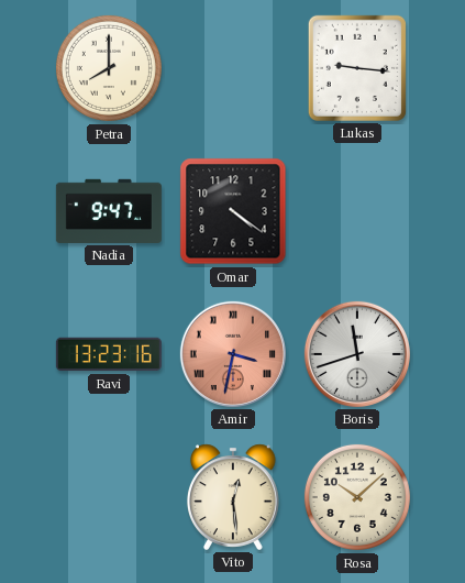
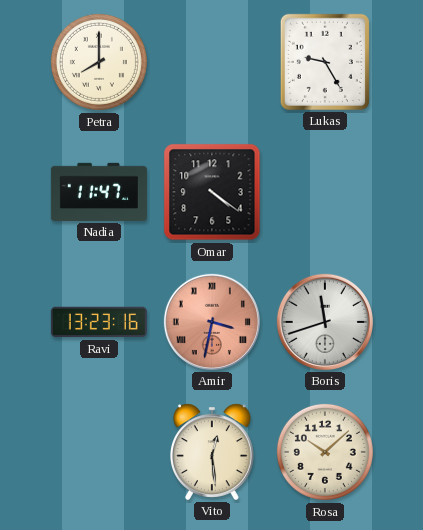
Lukas: 9:16 -> 9:25 (325, 62)
Nadia: 9:47 -> 11:47 (99, 192)
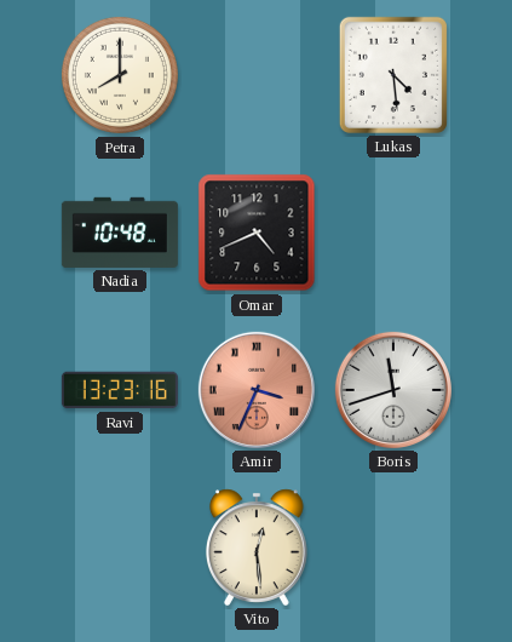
Lukas: 9:25 -> 4:29 (393, 75)
Nadia: 11:47 -> 10:48 (120, 233)
Omar: 4:21 -> 4:41 (257, 233)
Amir: 3:32 -> 3:34 (257, 390)
Rosa: 10:08 -> none (325, 452)
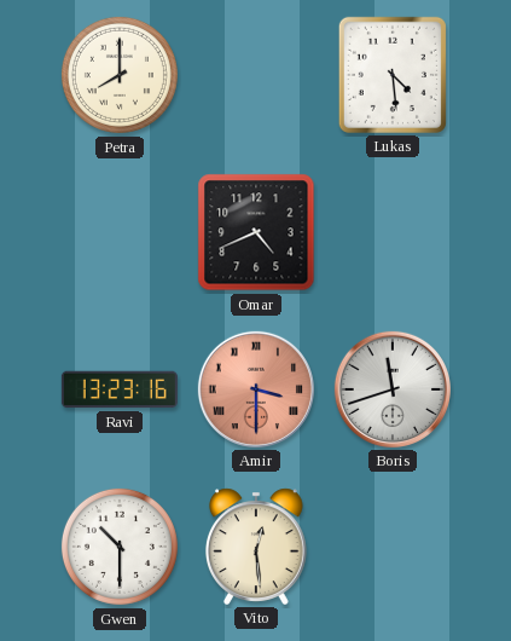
Nadia: 10:48 -> none (120, 233)
Amir: 3:34 -> 3:30 (256, 389)
Gwen: none -> 10:30 (120, 547)
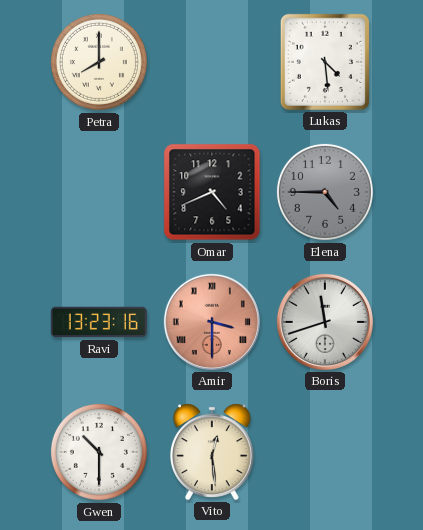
Elena: none -> 4:45 (325, 192)
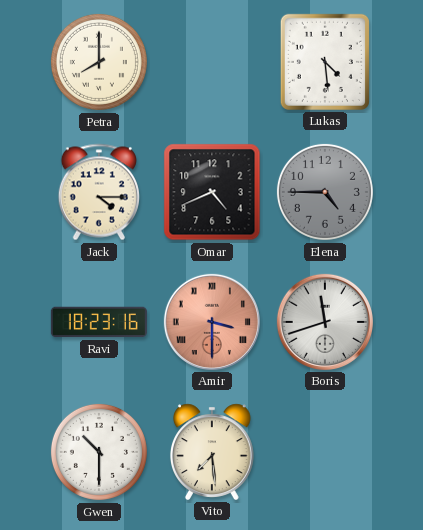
Jack: none -> 4:15 (99, 192)
Ravi: 13:23 -> 18:23 (99, 322)
Vito: 12:29 -> 7:29 (212, 452)
